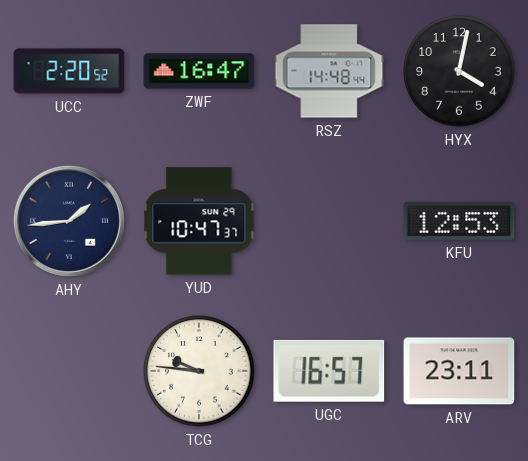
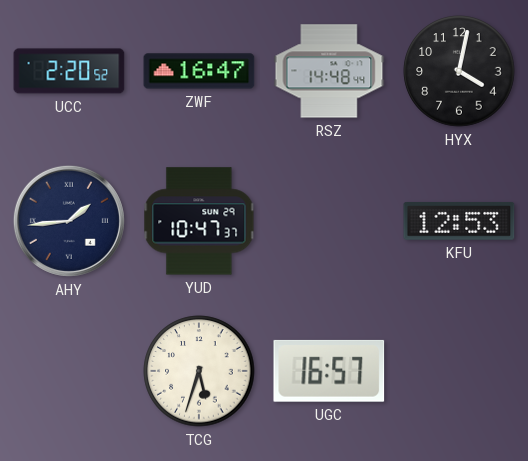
TCG: 9:46 -> 5:33 (199, 371)
ARV: 23:11 -> none (459, 371)
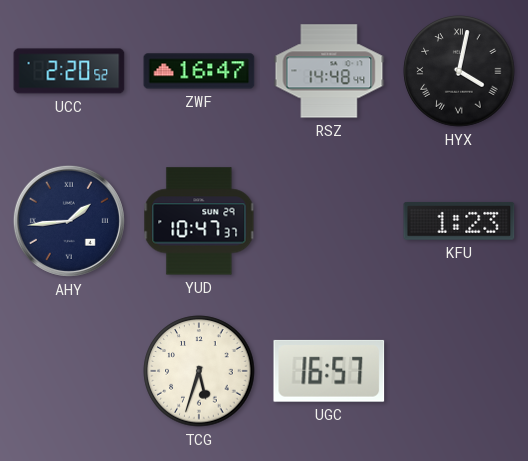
HYX numerals: Arabic -> Roman (459, 71)
KFU: 12:53 -> 1:23 (459, 221)
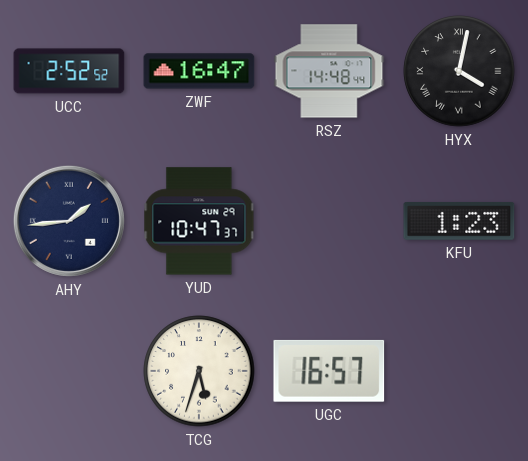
UCC: 2:20 -> 2:52 (69, 71)
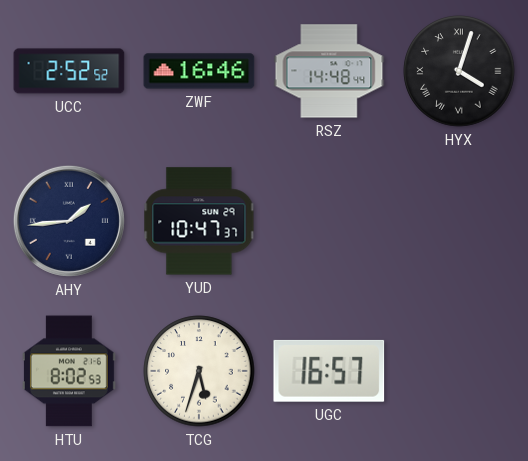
ZWF: 16:47 -> 16:46 (199, 71)
HYX: 4:02 -> 4:03 (459, 71)
KFU: 1:23 -> none (459, 221)
HTU: none -> 8:02 (69, 371)
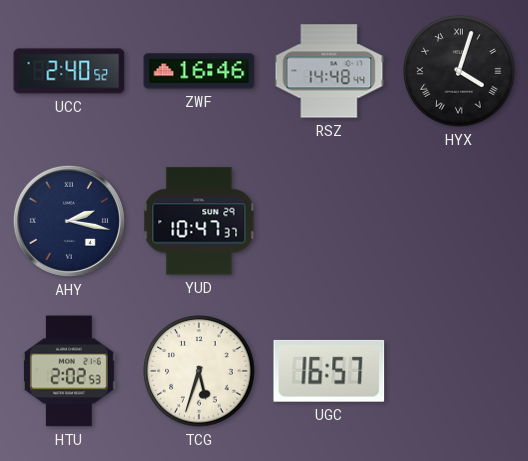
UCC: 2:52 -> 2:40 (69, 71)
AHY: 1:44 -> 2:17 (69, 221)
HTU: 8:02 -> 2:02 (69, 371)
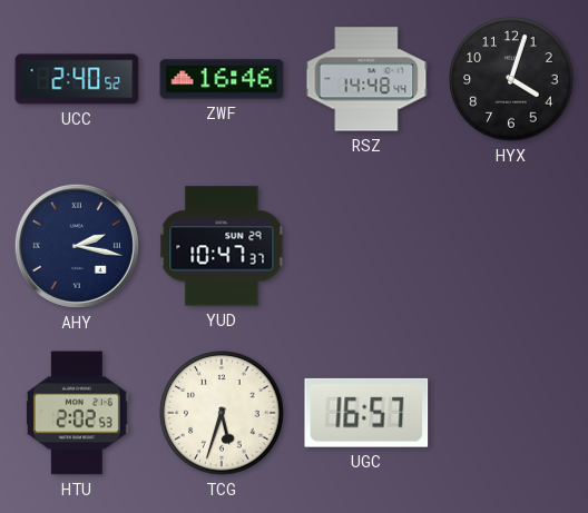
HYX numerals: Roman -> Arabic (511, 79)
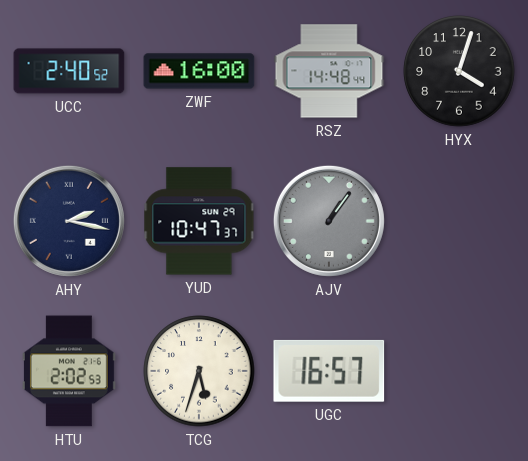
ZWF: 16:46 -> 16:00 (199, 71)
AJV: none -> 1:06 (329, 221)
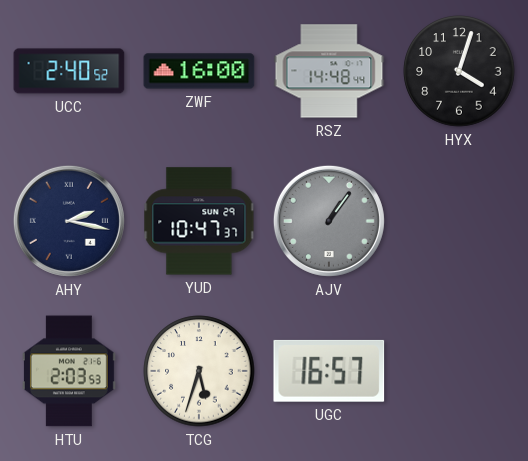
HTU: 2:02 -> 2:03 (69, 371)
